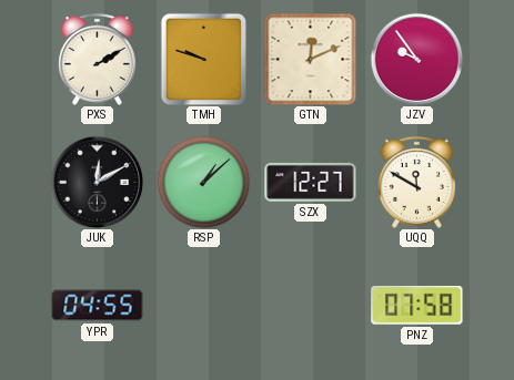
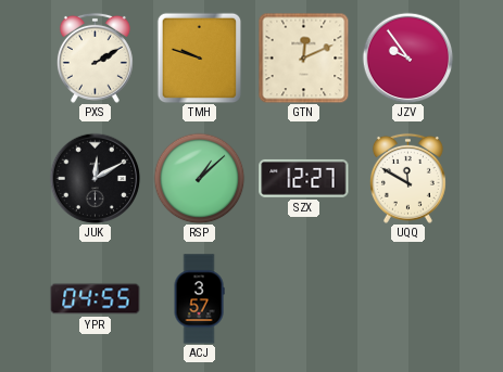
ACJ: none -> 3:57 (199, 299)
PNZ: 07:58 -> none (417, 305)
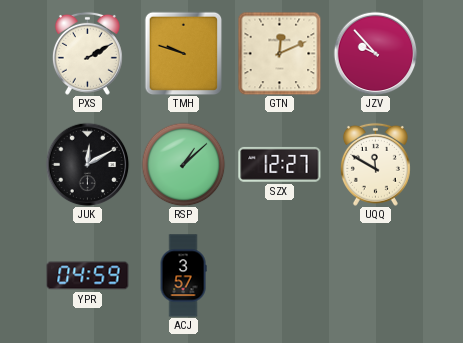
JZV: 9:54 -> 9:53 (375, 53)
YPR: 04:55 -> 04:59 (88, 276)
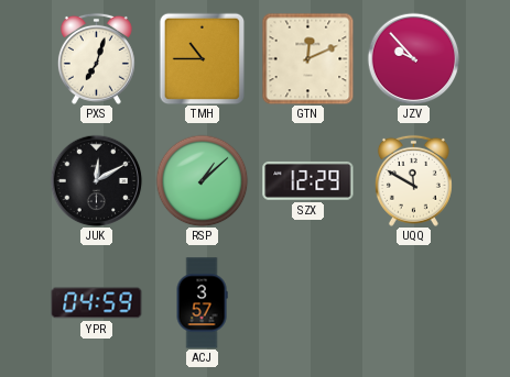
PXS: 2:10 -> 7:03 (96, 58)
TMH: 9:48 -> 10:45 (203, 58)
SZX: 12:27 -> 12:29 (308, 180)
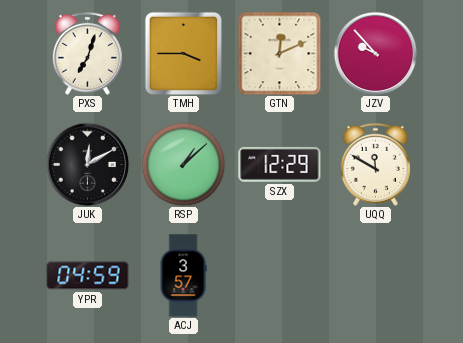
TMH: 10:45 -> 3:45 (184, 53)
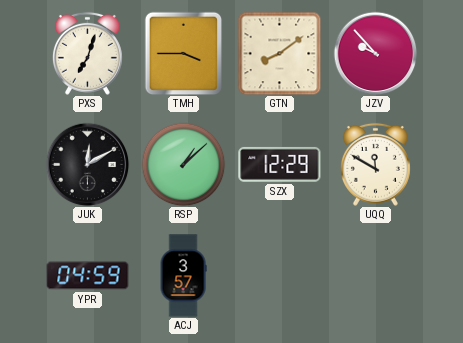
GTN: 12:11 -> 8:09 (279, 53)
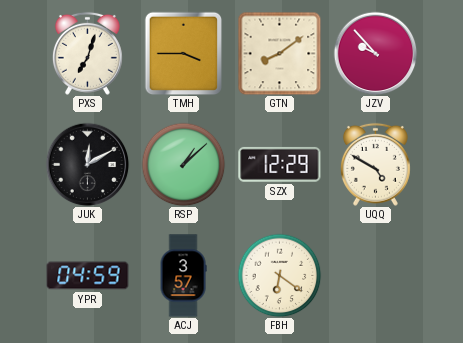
UQQ: 11:50 -> 4:50 (375, 164)
FBH: none -> 6:21 (279, 275)
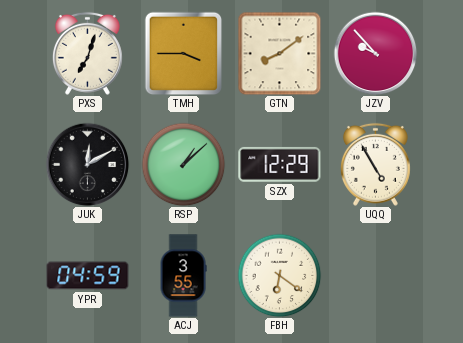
UQQ: 4:50 -> 4:55 (375, 164)
ACJ: 3:57 -> 3:55 (183, 276)
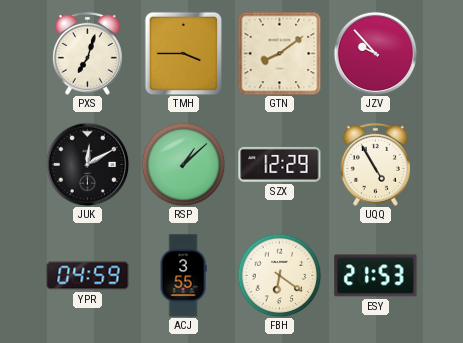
ESY: none -> 21:53 (376, 276)
